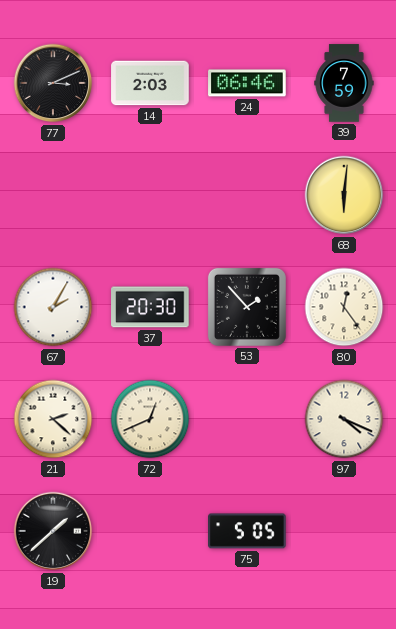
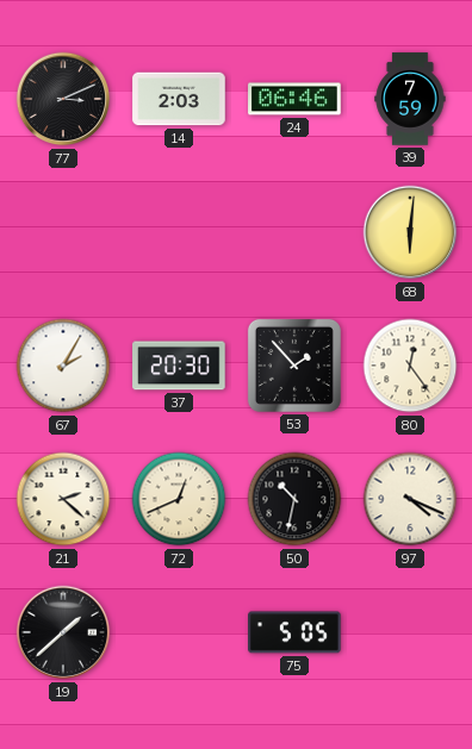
50: none -> 10:32 (294, 499)
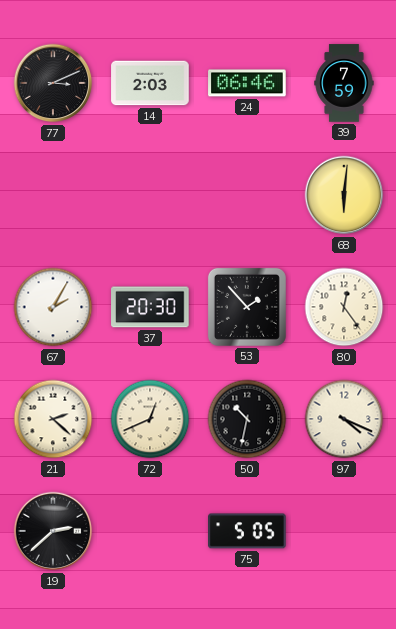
19: 1:38 -> 2:38 (53, 531)
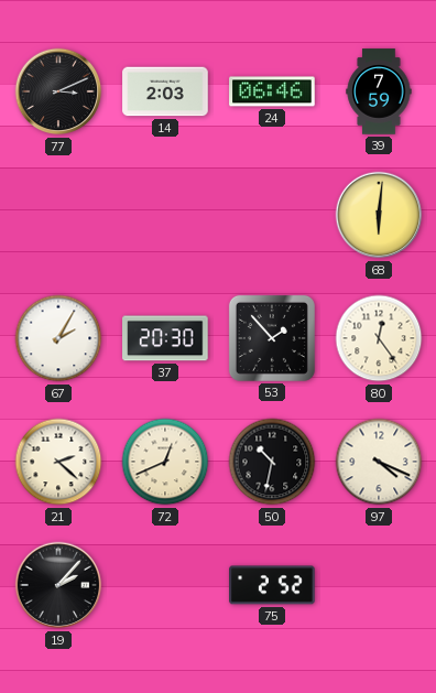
19: 2:38 -> 2:07 (58, 585)
75: 5:05 -> 2:52 (272, 585)
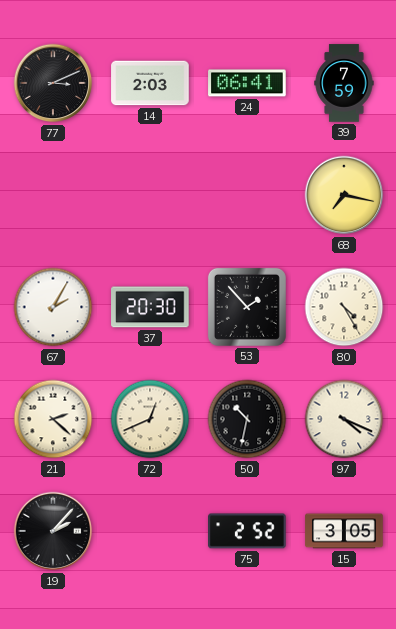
24: 06:46 -> 06:41 (247, 83)
68: 6:01 -> 7:17 (344, 195)
80: 12:24 -> 4:25 (344, 307)
15: none -> 3:05 (344, 531)
